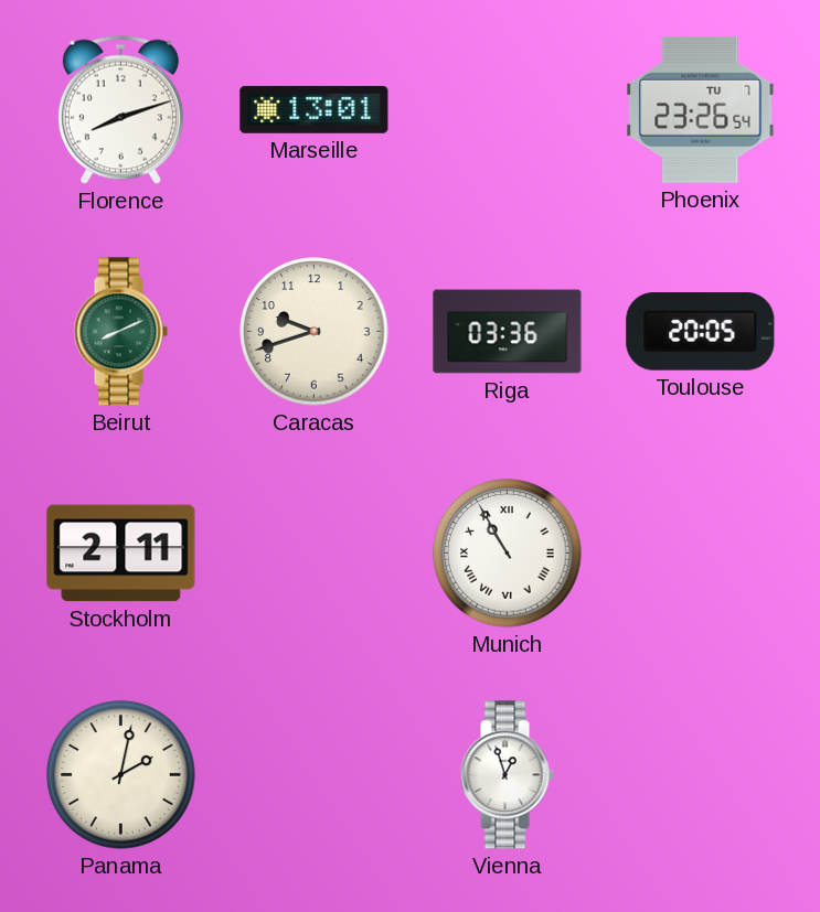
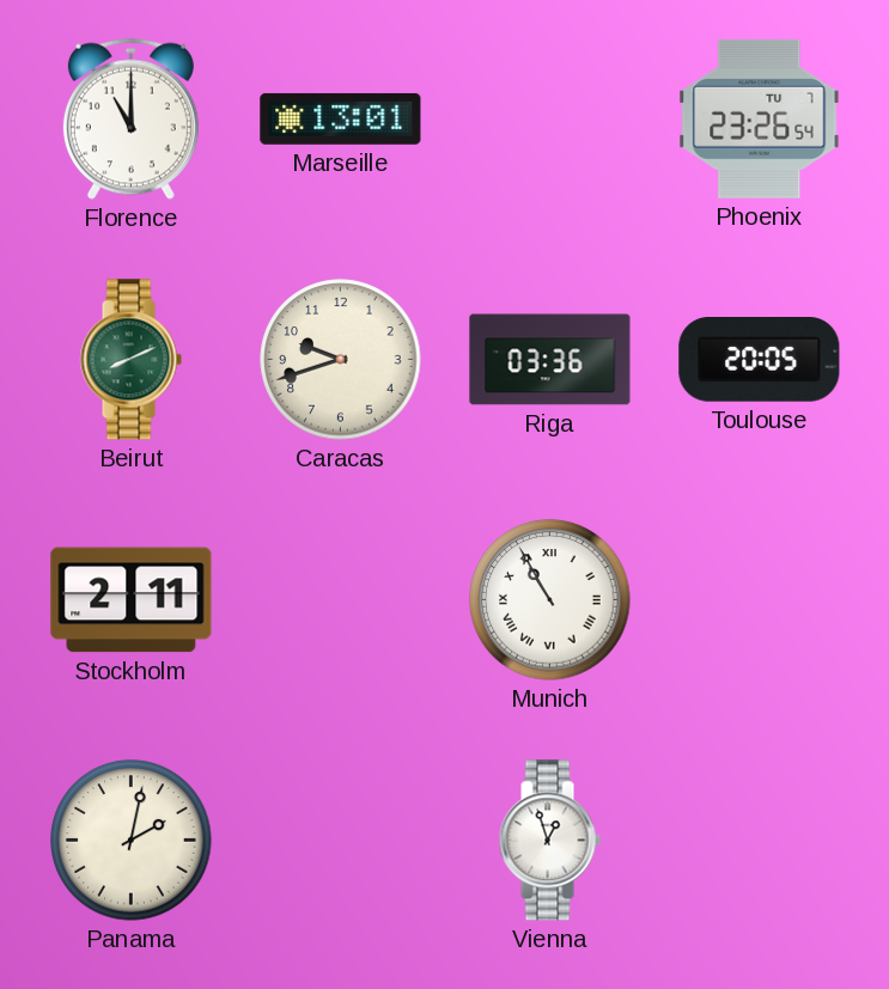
Florence: 8:12 -> 11:00 (130, 118)
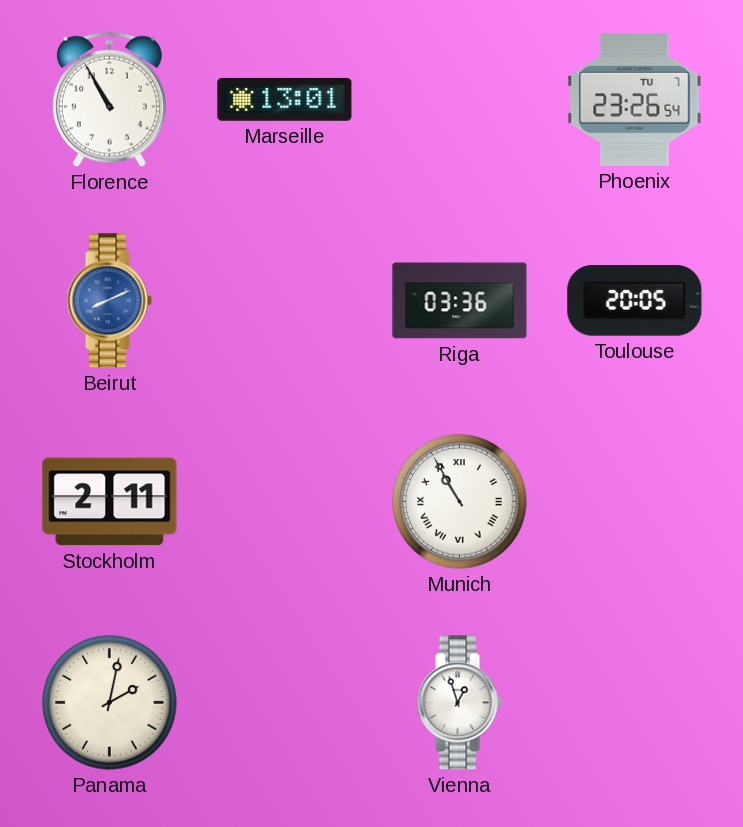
Florence: 11:00 -> 10:55 (109, 99)
Beirut dial: green -> blue (109, 301)
Caracas: 9:42 -> none (341, 360)
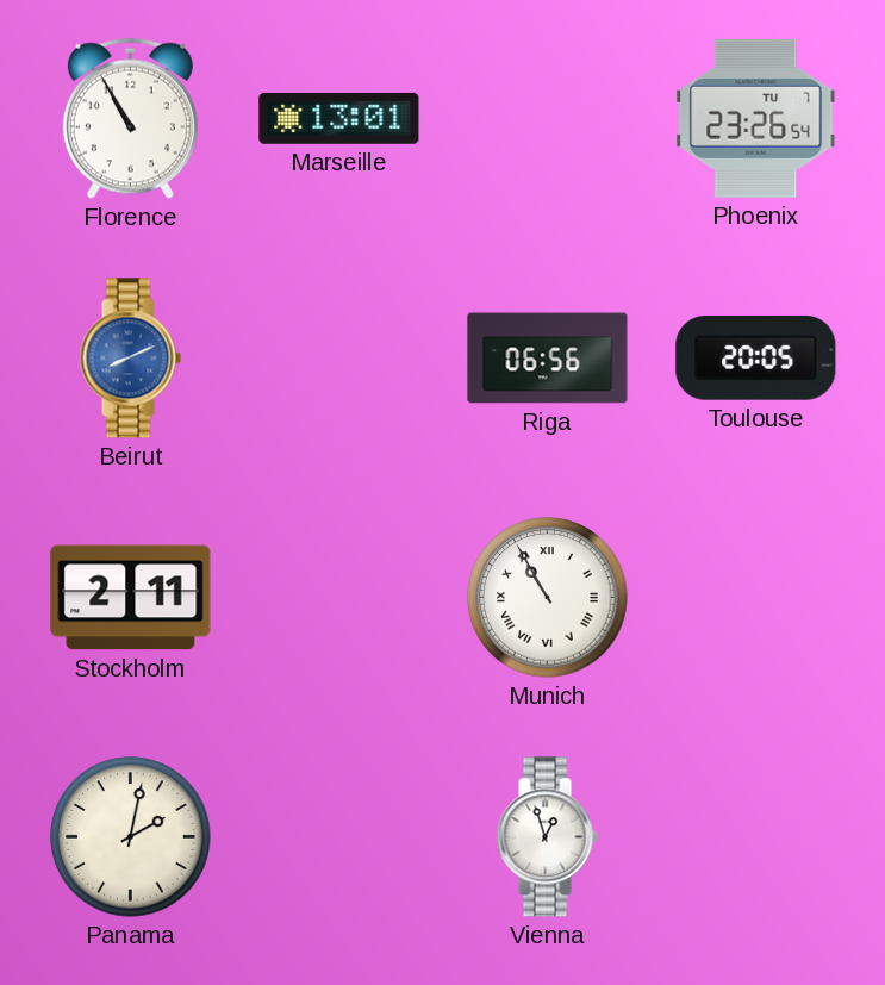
Riga: 03:36 -> 06:56 (548, 359)
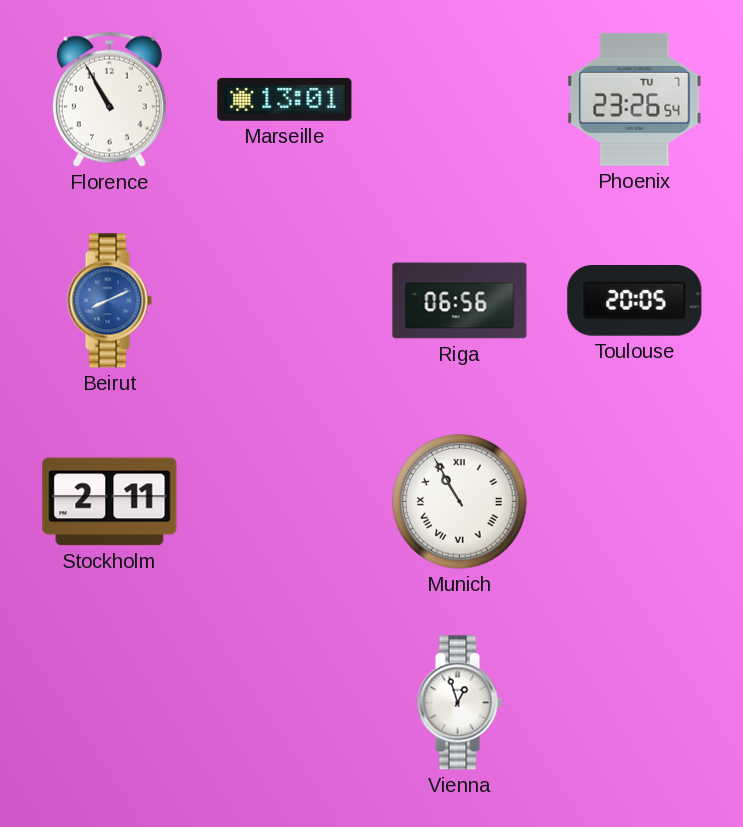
Panama: 2:02 -> none (131, 837)
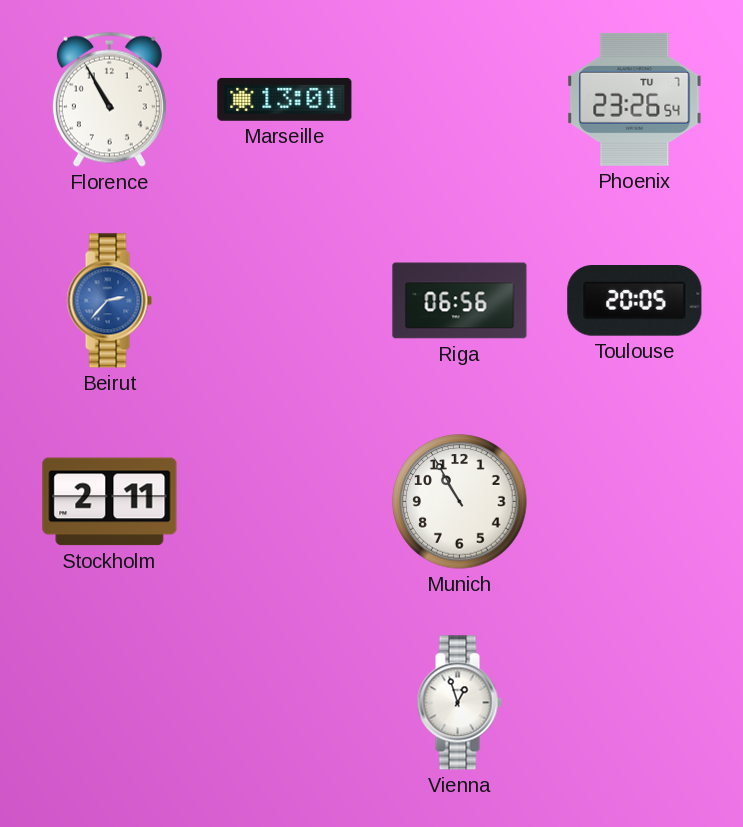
Beirut: 8:11 -> 2:37 (109, 301)
Munich numerals: Roman -> Arabic (460, 502)
